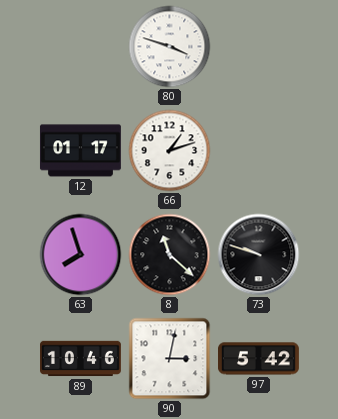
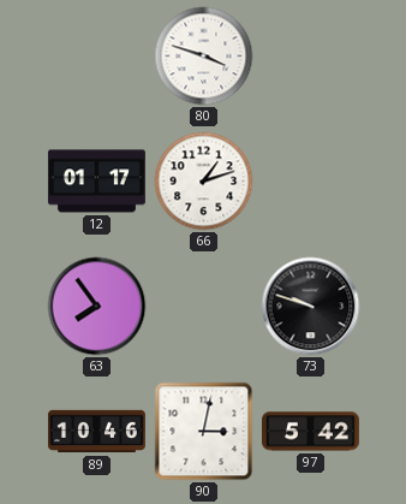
63: 7:57 -> 7:54 (97, 307)
8: 11:22 -> none (170, 255)
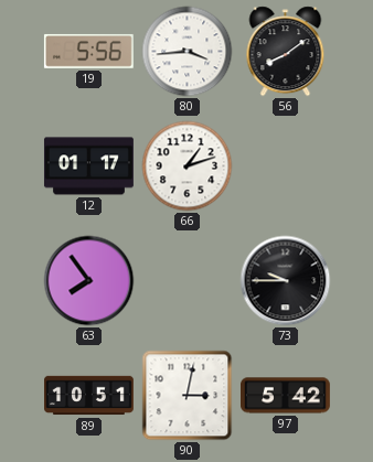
19: none -> 5:56 (88, 51)
80: 3:48 -> 3:44 (188, 52)
56: none -> 8:09 (286, 52)
73: 9:48 -> 9:45 (286, 281)
89: 10:46 -> 10:51 (89, 396)
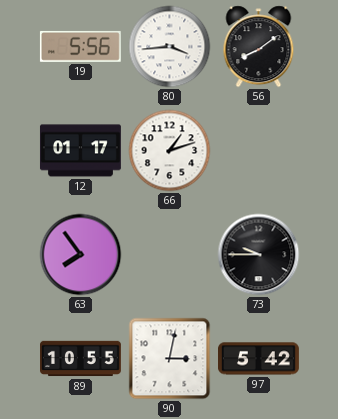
89: 10:51 -> 10:55 (81, 359)
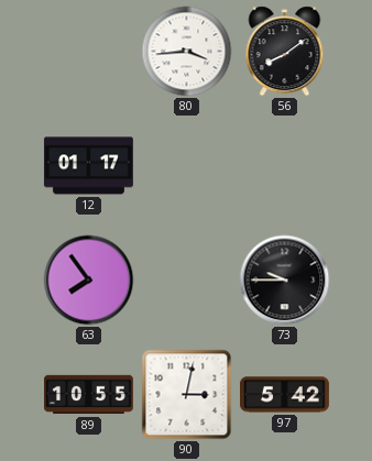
19: 5:56 -> none (80, 46)
66: 1:12 -> none (170, 151)
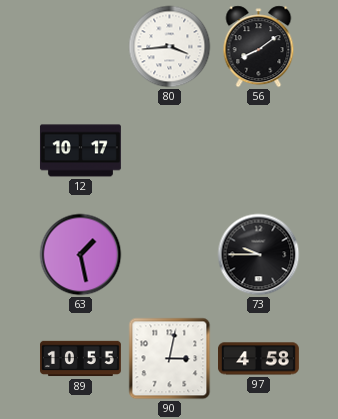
12: 01:17 -> 10:17 (80, 151)
63: 7:54 -> 1:28 (81, 255)
97: 5:42 -> 4:58 (259, 359)
